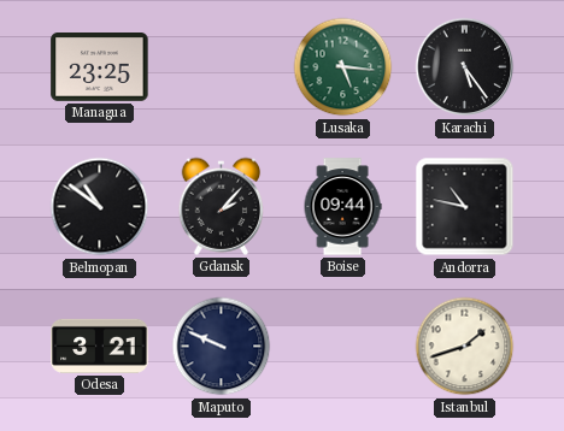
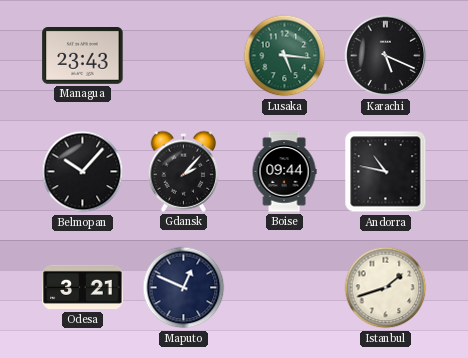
Managua: 23:25 -> 23:43 (83, 56)
Karachi: 5:24 -> 5:19 (386, 56)
Belmopan: 10:51 -> 10:07 (83, 172)
Maputo: 9:49 -> 12:49 (184, 288)
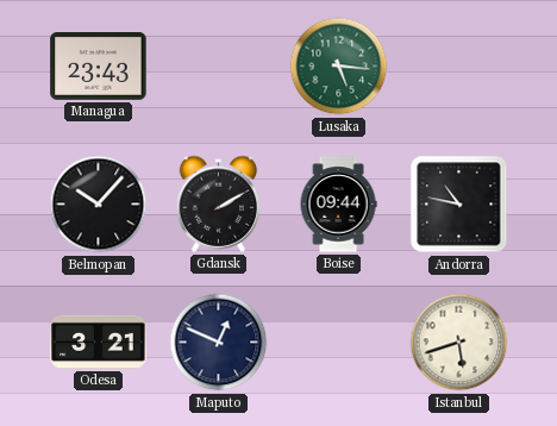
Karachi: 5:19 -> none (386, 56)
Gdansk: 2:07 -> 2:10 (219, 203)
Istanbul: 1:42 -> 5:42 (459, 343)
